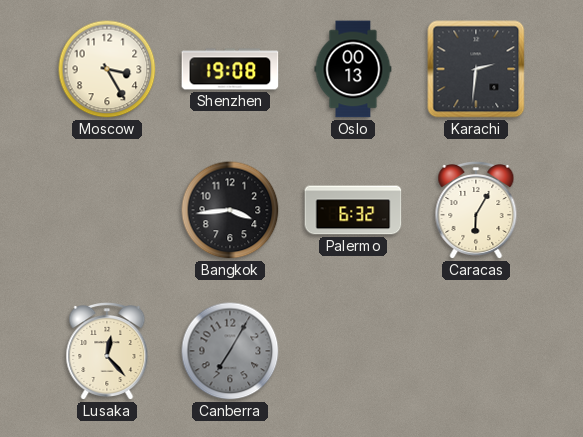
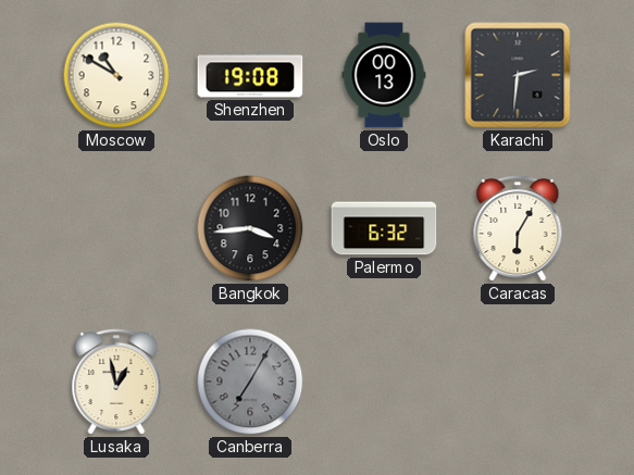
Moscow: 3:25 -> 10:50 (116, 75)
Lusaka: 12:23 -> 12:58 (116, 383)
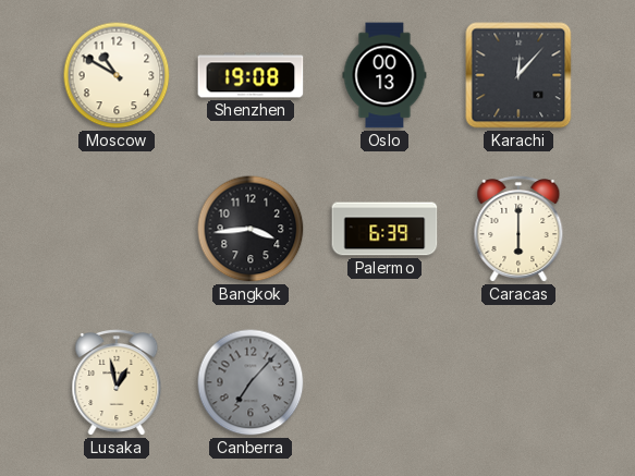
Karachi: 2:31 -> 12:07 (518, 75)
Palermo: 6:32 -> 6:39 (384, 229)
Caracas: 6:05 -> 6:00 (518, 230)
Canberra: 7:05 -> 7:07 (251, 382)
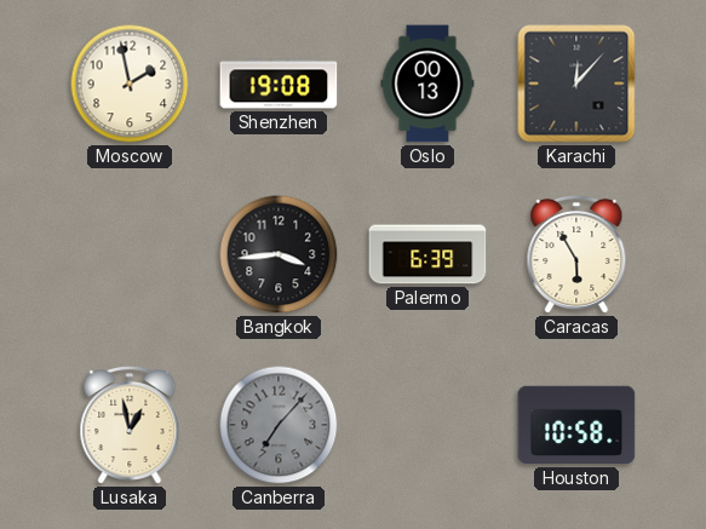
Moscow: 10:50 -> 1:58 (130, 84)
Caracas: 6:00 -> 5:55 (576, 255)
Houston: none -> 10:58 (576, 425)
